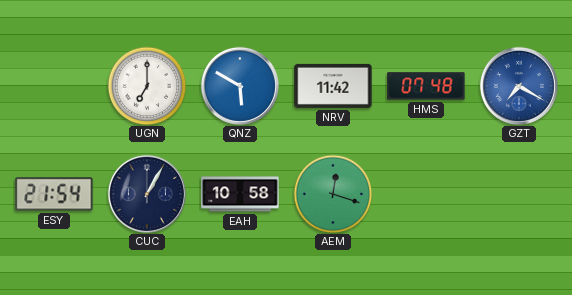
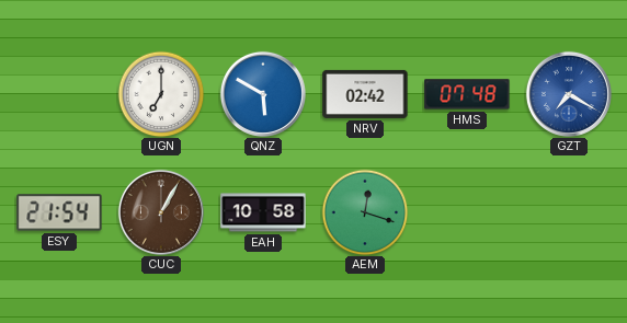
NRV: 11:42 -> 02:42 (365, 94)
CUC dial: navy -> brown (161, 212)
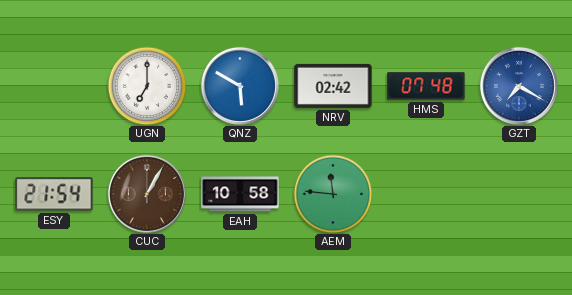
AEM: 12:18 -> 11:46 (333, 194)
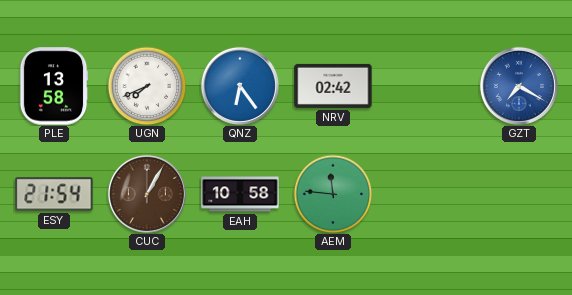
PLE: none -> 13:58 (54, 86)
UGN: 7:00 -> 7:41 (147, 86)
QNZ: 5:50 -> 6:24 (240, 86)
HMS: 07:48 -> none (426, 86)
